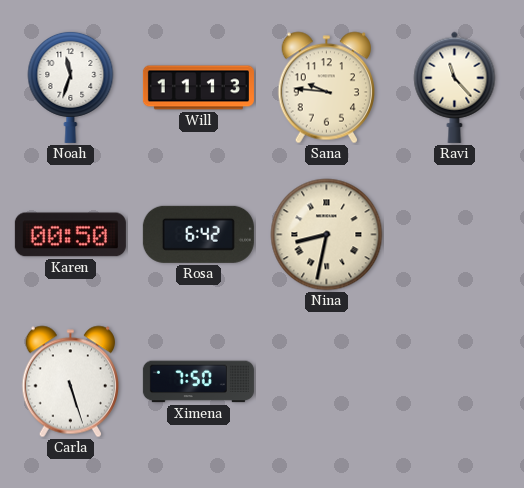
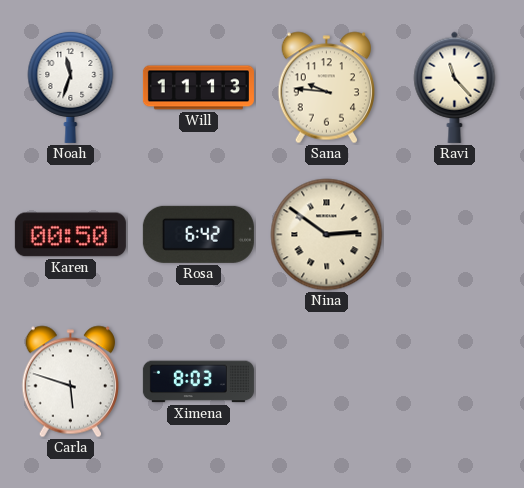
Nina: 8:32 -> 2:51 (327, 235)
Carla: 5:27 -> 5:48 (70, 382)
Ximena: 7:50 -> 8:03 (198, 382)
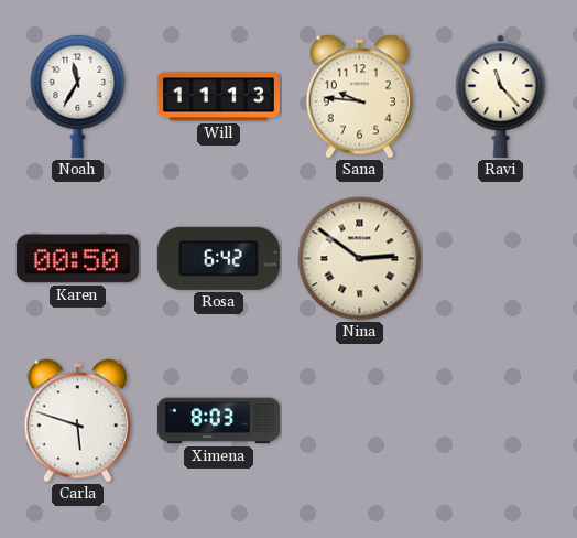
Noah: 11:33 -> 11:35 (78, 96)
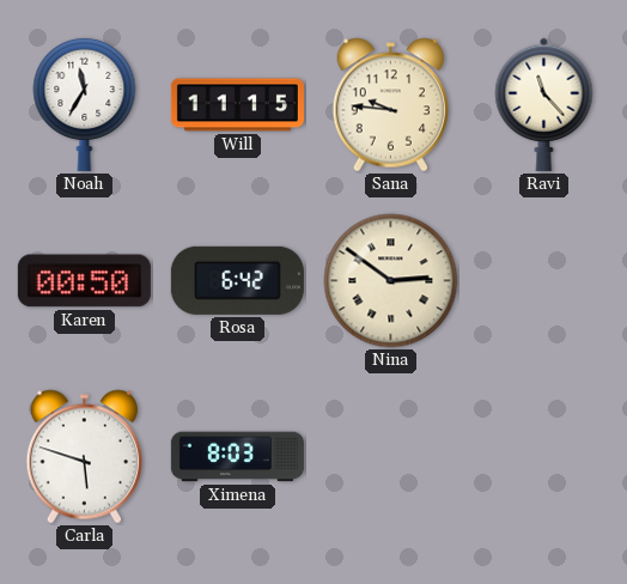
Will: 11:13 -> 11:15 (237, 105)
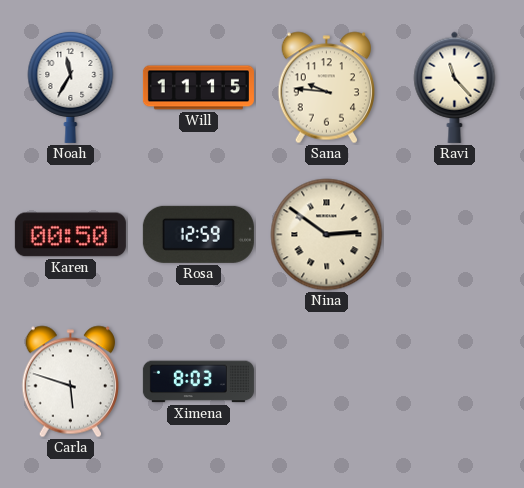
Rosa: 6:42 -> 12:59 (198, 234)
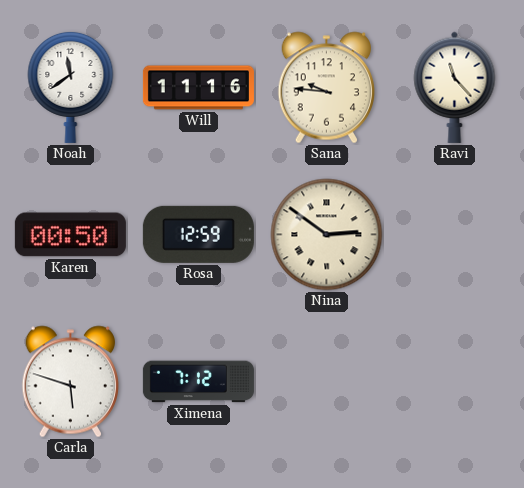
Noah: 11:35 -> 11:39 (71, 87)
Will: 11:15 -> 11:16 (198, 88)
Ximena: 8:03 -> 7:12 (198, 382)
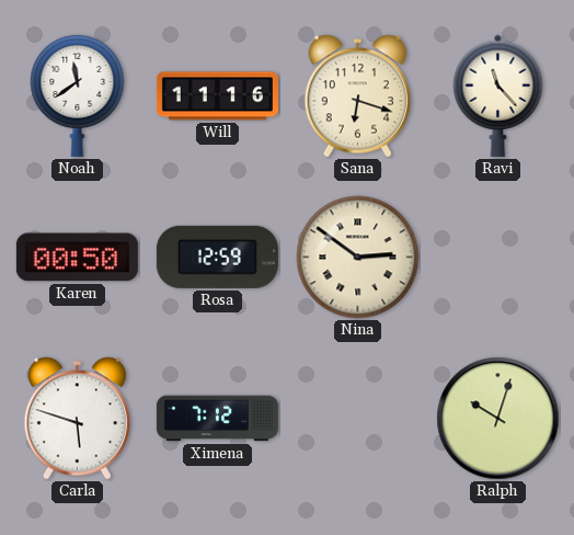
Sana: 9:46 -> 6:18 (357, 96)
Ralph: none -> 10:03 (498, 419)
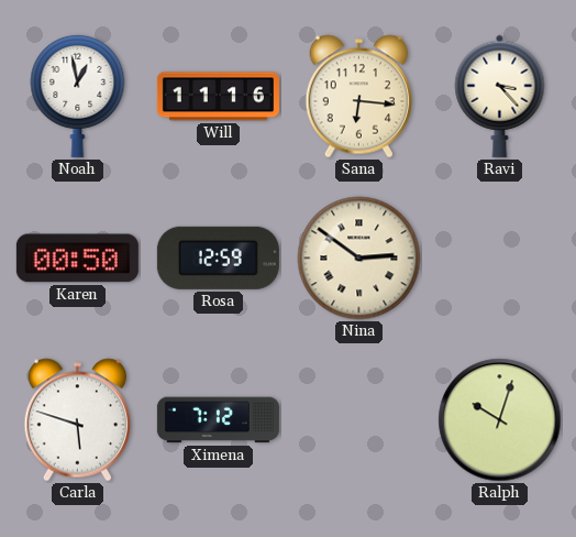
Noah: 11:39 -> 12:58 (78, 96)
Sana: 6:18 -> 6:16 (358, 97)
Ravi: 11:23 -> 3:23 (500, 96)
